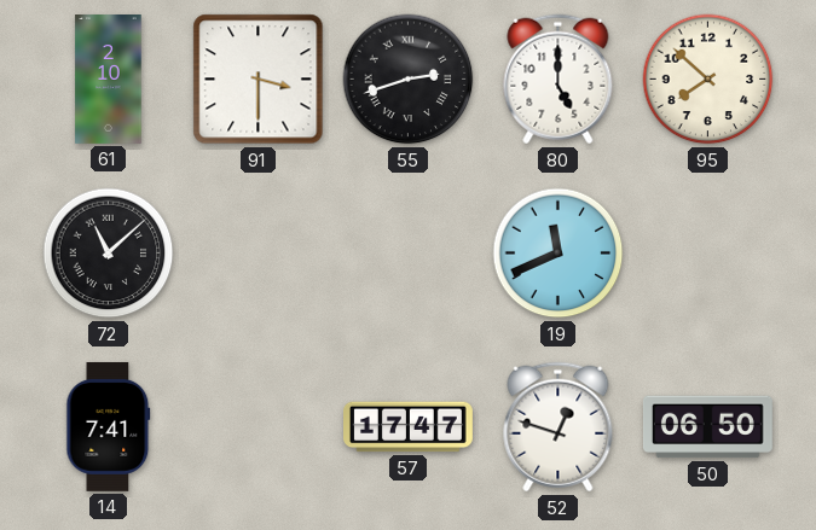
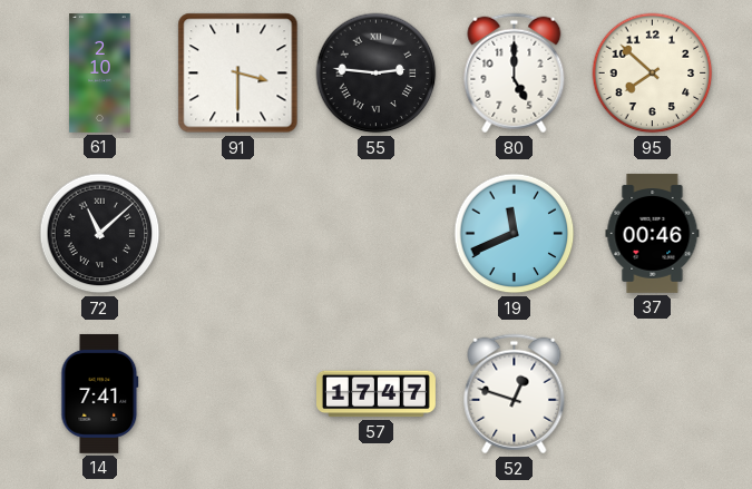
55: 2:42 -> 2:46 (377, 74)
37: none -> 00:46 (653, 233)
50: 06:50 -> none (707, 427)
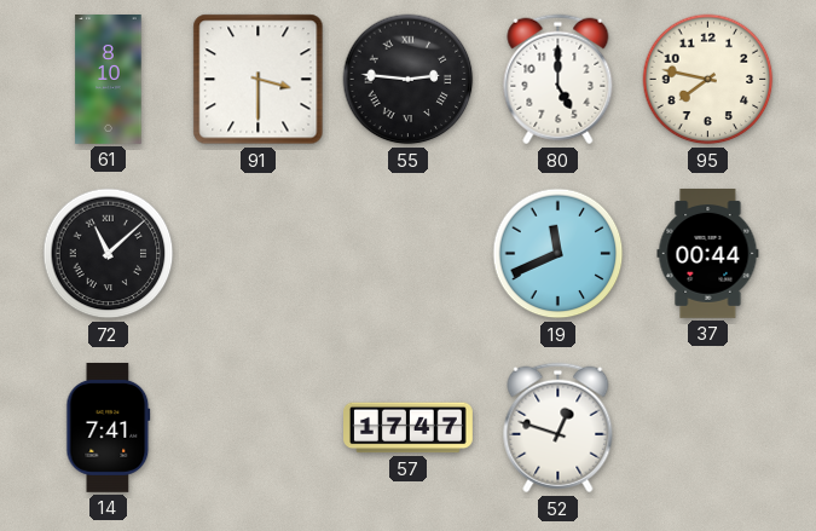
61: 2:10 -> 8:10 (109, 80)
95: 7:52 -> 7:47 (708, 80)
37: 00:46 -> 00:44 (708, 253)
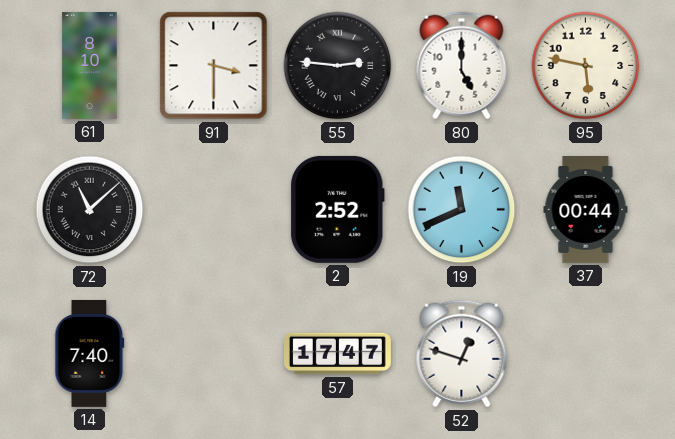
95: 7:47 -> 5:47 (586, 66)
2: none -> 2:52 (337, 209)
14: 7:41 -> 7:40 (90, 353)
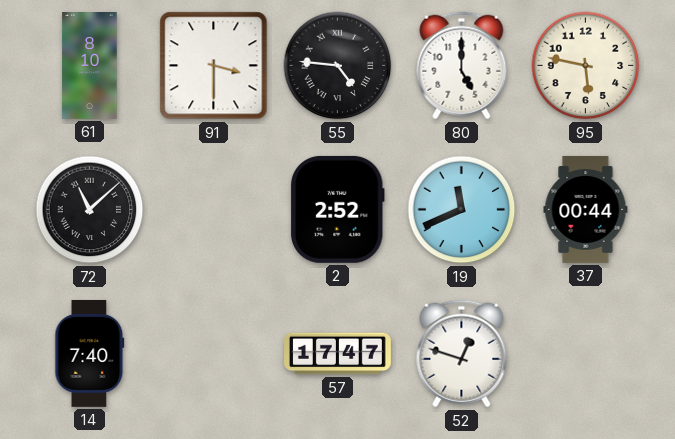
55: 2:46 -> 4:46 (338, 66)
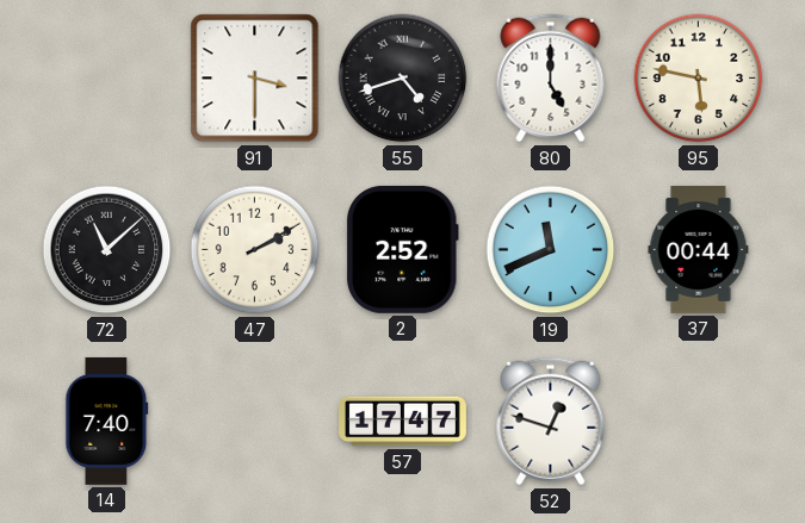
61: 8:10 -> none (90, 66)
55: 4:46 -> 4:42 (403, 79)
47: none -> 2:10 (255, 250)
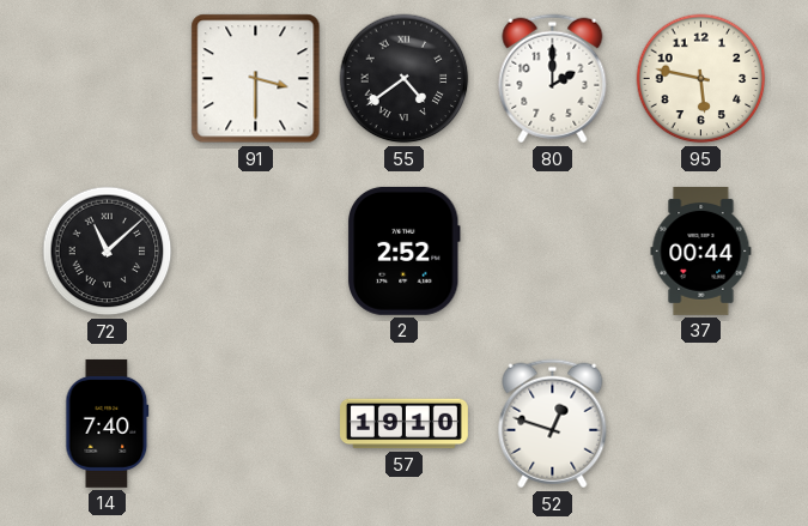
55: 4:42 -> 4:39 (405, 79)
80: 5:00 -> 2:00 (553, 79)
47: 2:10 -> none (255, 250)
19: 11:41 -> none (551, 250)
57: 17:47 -> 19:10 (405, 424)
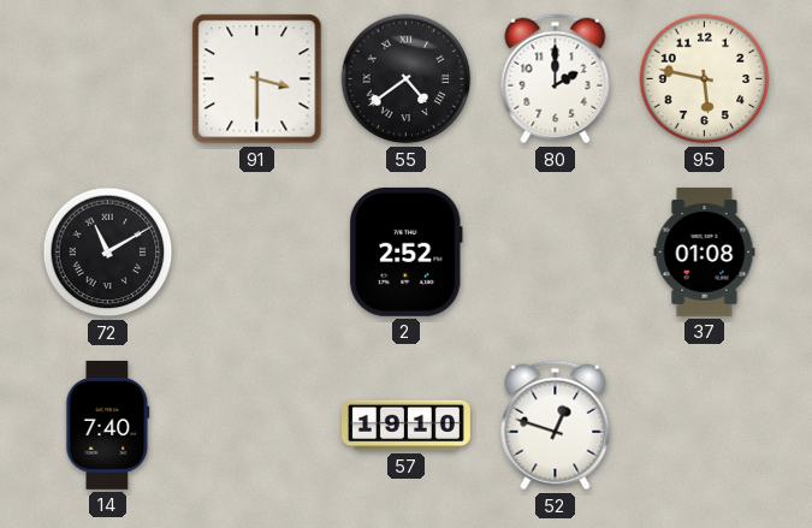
72: 11:08 -> 11:10 (108, 253)
37: 00:44 -> 01:08 (705, 251)
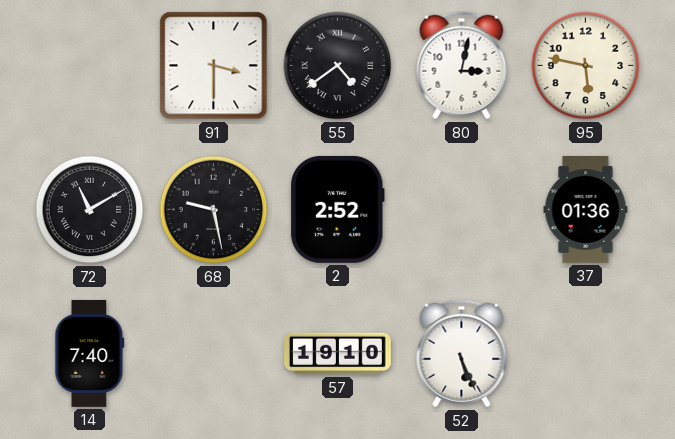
80: 2:00 -> 3:02 (462, 66)
68: none -> 9:28 (214, 210)
37: 01:08 -> 01:36 (586, 209)
52: 12:48 -> 5:26 (462, 354)
